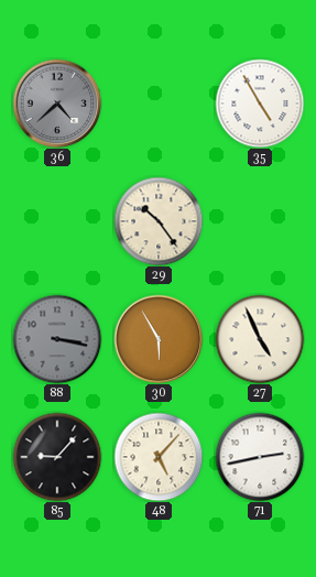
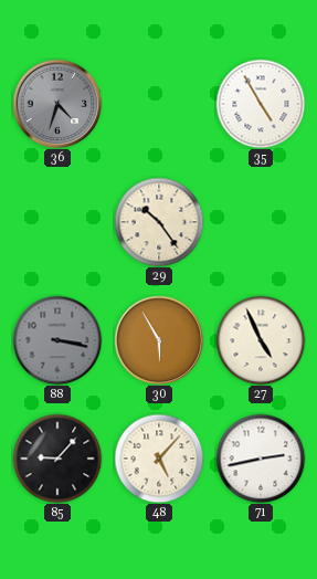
36: 4:38 -> 4:33 (57, 104)
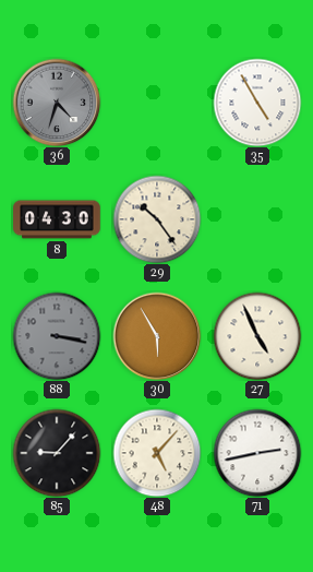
8: none -> 04:30 (57, 219)
